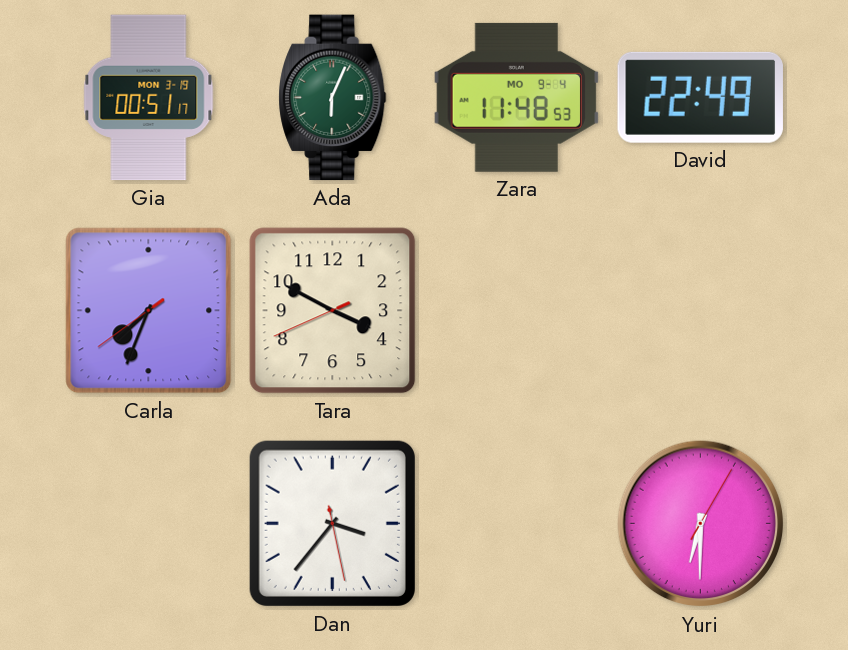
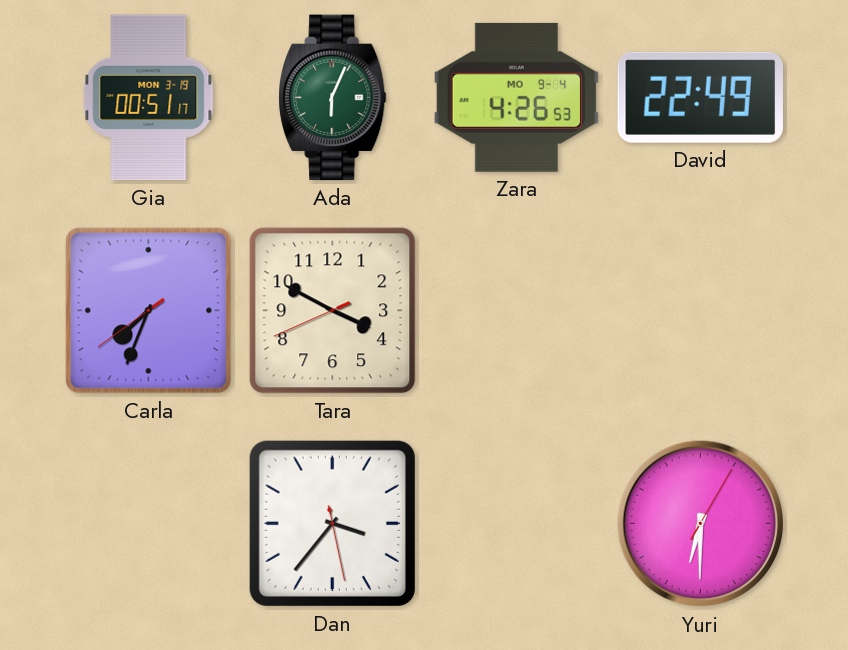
Zara: 11:48 -> 4:26 (517, 97)
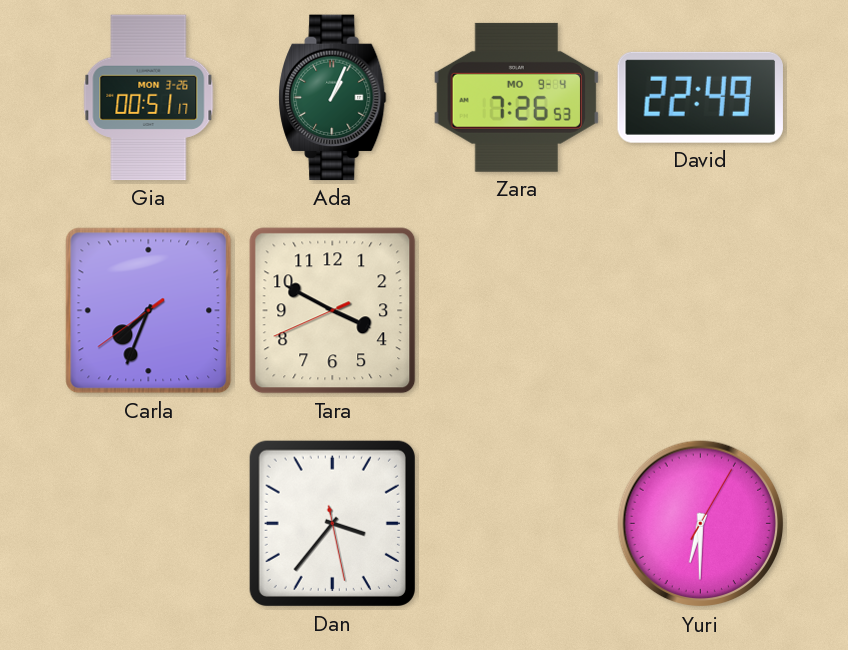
Gia date: MON 3-19 -> MON 3-26 (149, 98)
Ada: 6:04 -> 1:04 (333, 98)
Zara: 4:26 -> 7:26 (517, 97)
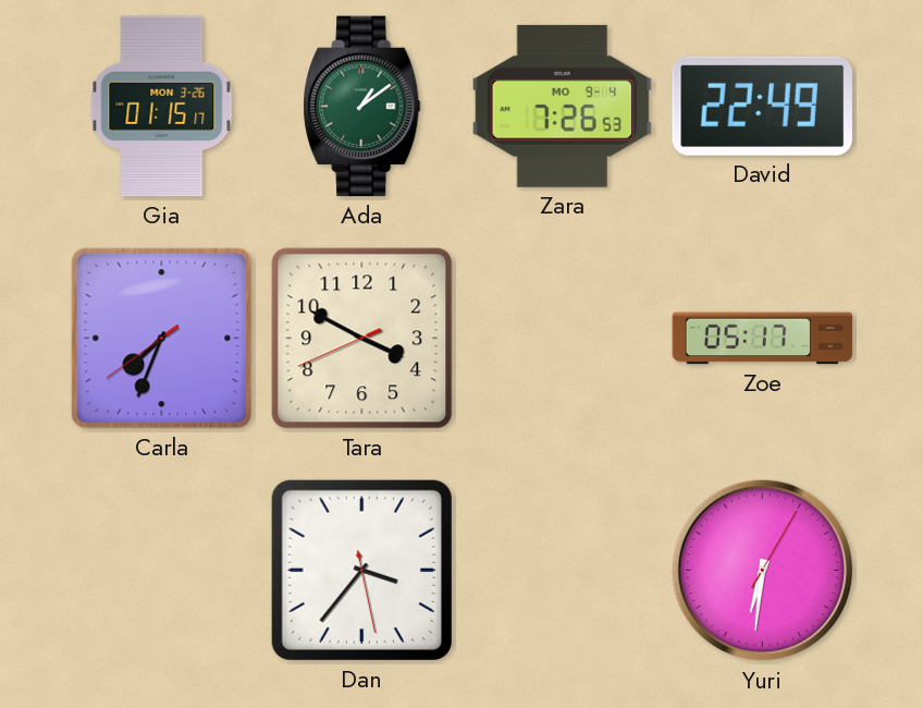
Gia: 00:51 -> 01:15 (162, 107)
Ada: 1:04 -> 1:09 (362, 107)
Zoe: none -> 05:17 (763, 339)
Yuri: 6:30 -> 6:31 (763, 571)
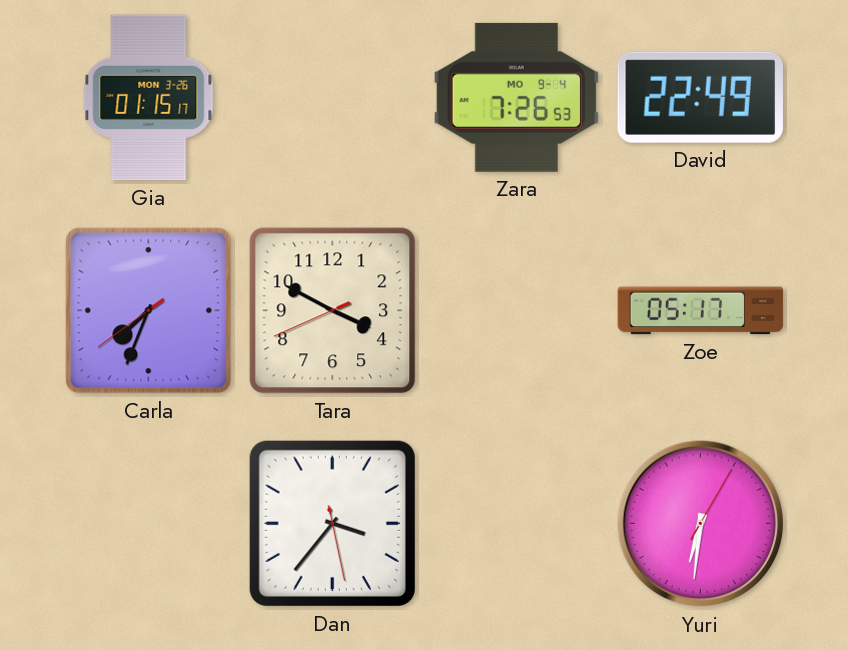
Ada: 1:09 -> none (362, 107)
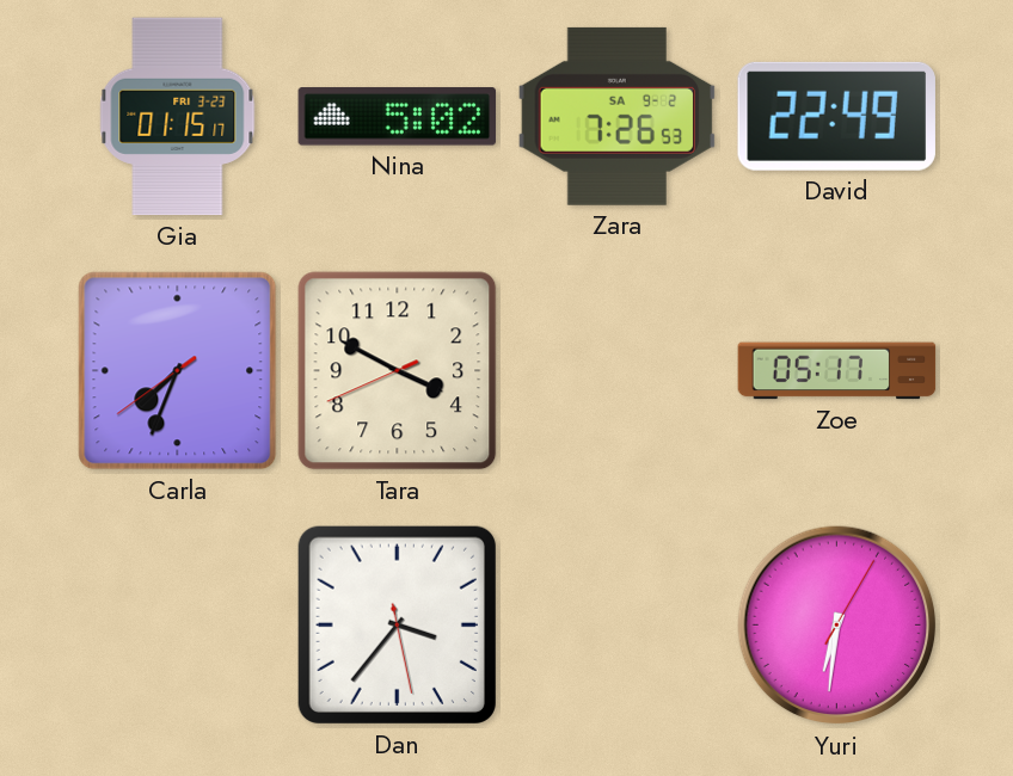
Gia date: MON 3-26 -> FRI 3-23 (178, 117)
Nina: none -> 5:02 (398, 117)
Zara date: MO 9-4 -> SA 9-2 (618, 116)
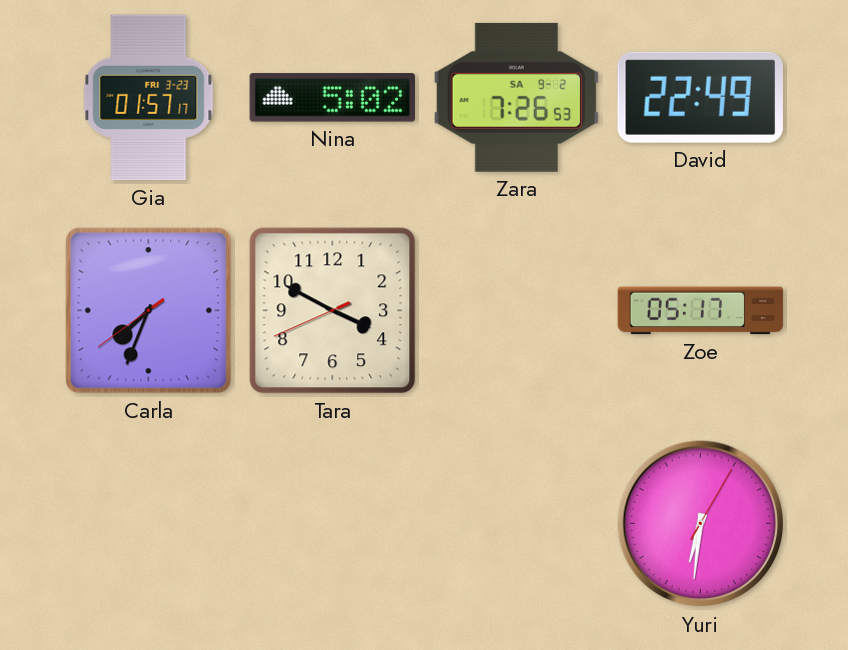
Gia: 01:15 -> 01:57 (149, 98)
Dan: 3:36 -> none (397, 624)
